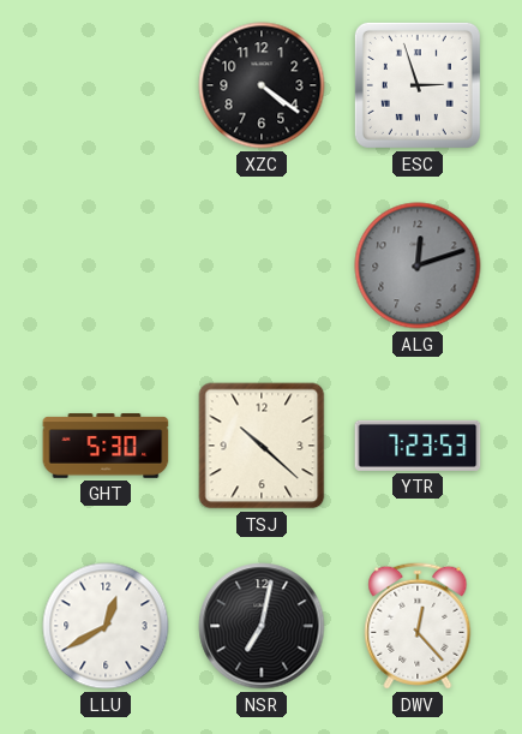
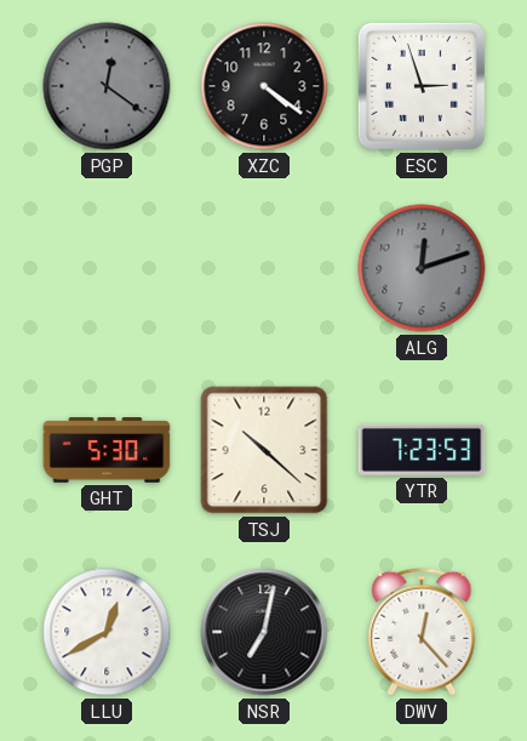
PGP: none -> 12:21 (107, 86)
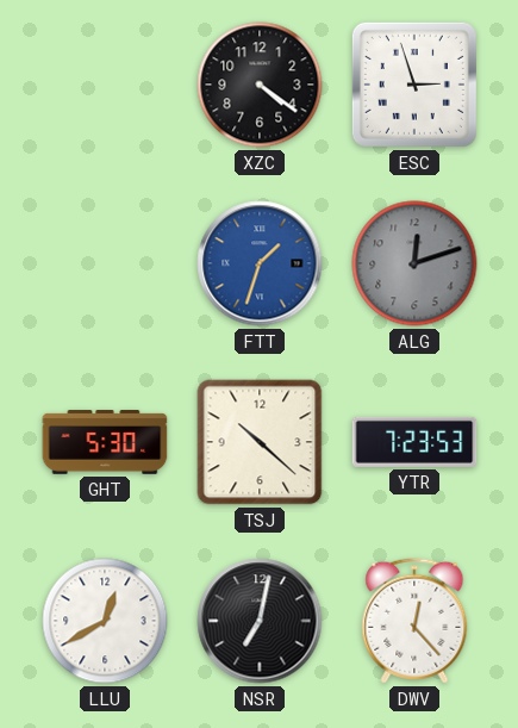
PGP: 12:21 -> none (107, 86)
FTT: none -> 1:33 (260, 263)
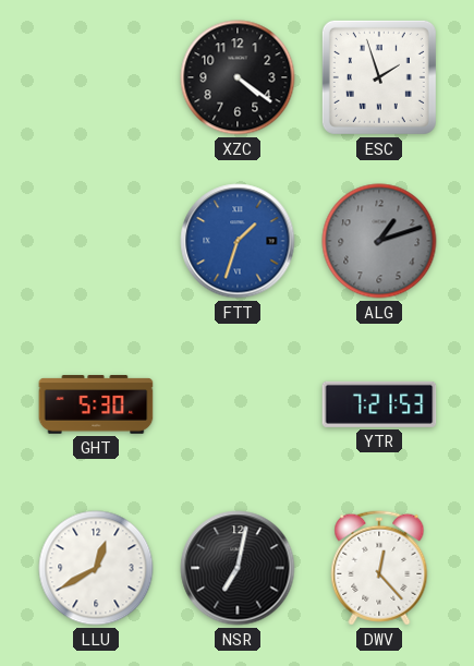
ESC: 2:57 -> 1:57 (379, 77)
ALG: 12:12 -> 1:12 (379, 241)
TSJ: 10:22 -> none (260, 442)
YTR: 7:23 -> 7:21 (379, 404)
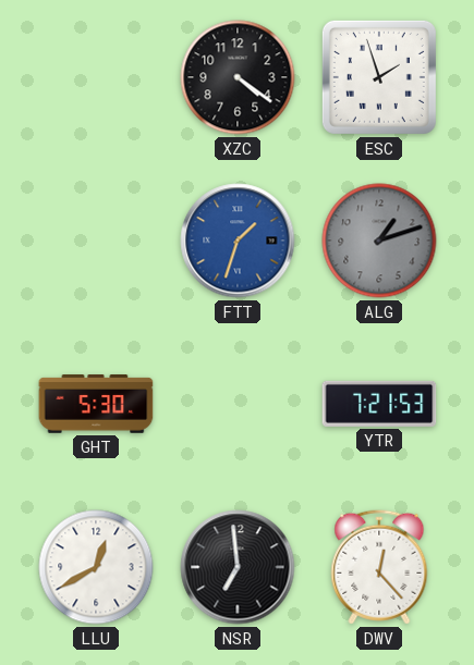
NSR: 7:02 -> 6:59 (238, 567)
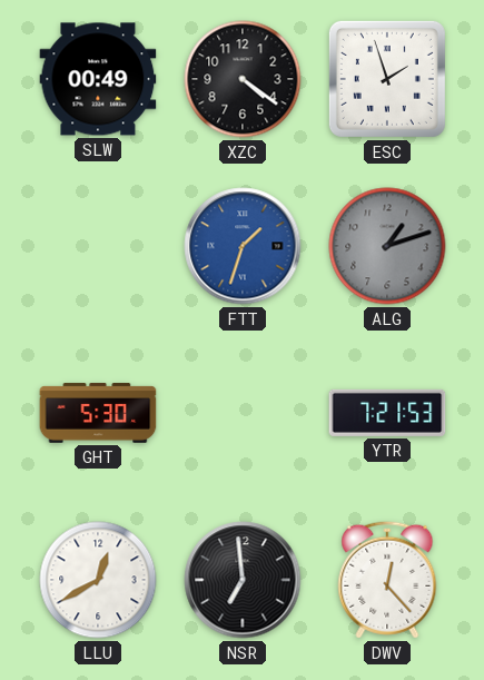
SLW: none -> 00:49 (98, 79)
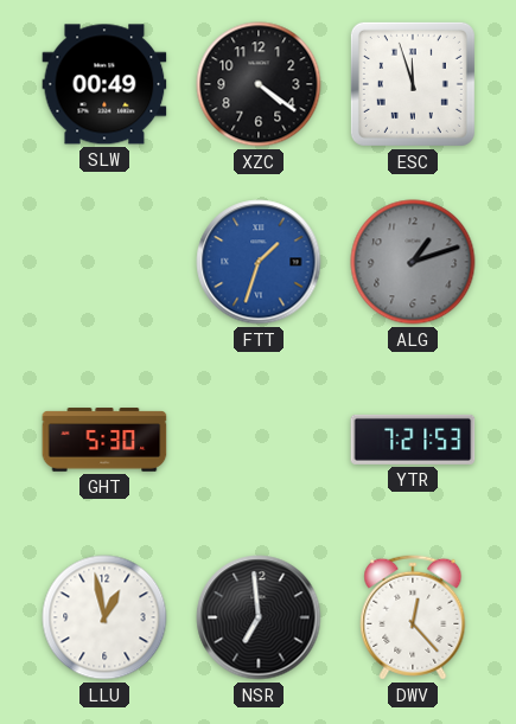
ESC: 1:57 -> 11:57 (413, 84)
LLU: 12:40 -> 12:58 (104, 617)
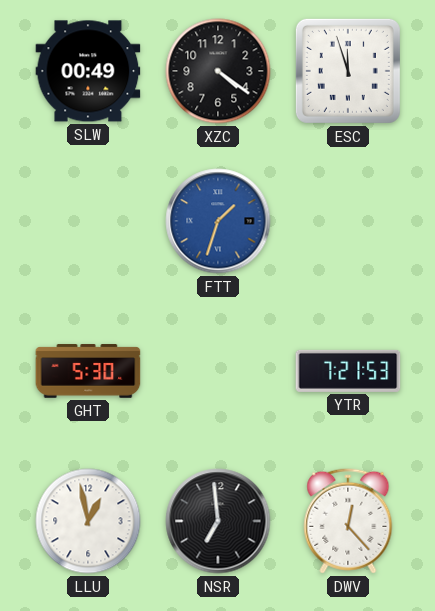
ALG: 1:12 -> none (413, 262)
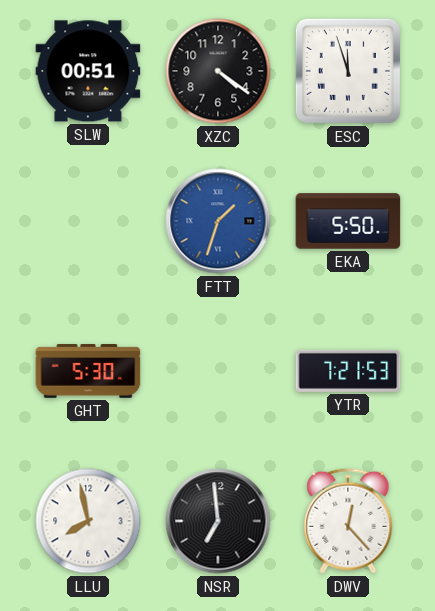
SLW: 00:49 -> 00:51 (88, 71)
EKA: none -> 5:50 (348, 221)
LLU: 12:58 -> 7:58 (88, 521)
